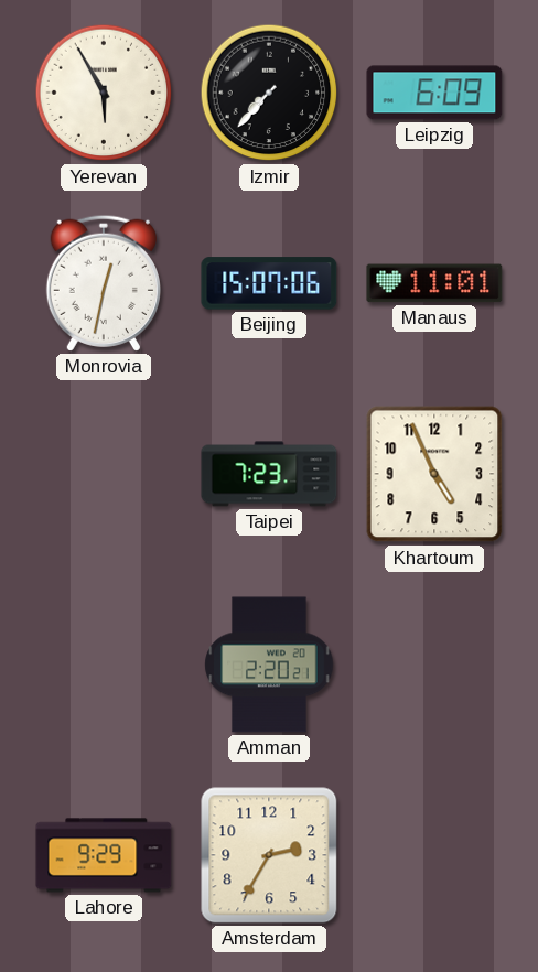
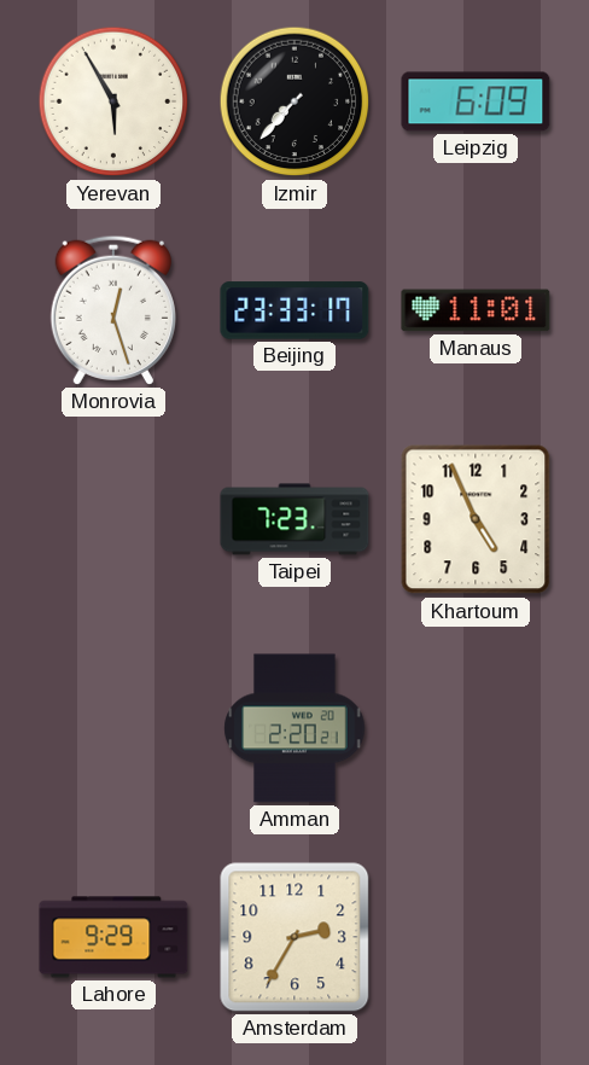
Monrovia: 12:32 -> 12:27 (113, 310)
Beijing: 15:07 -> 23:33 (294, 310)
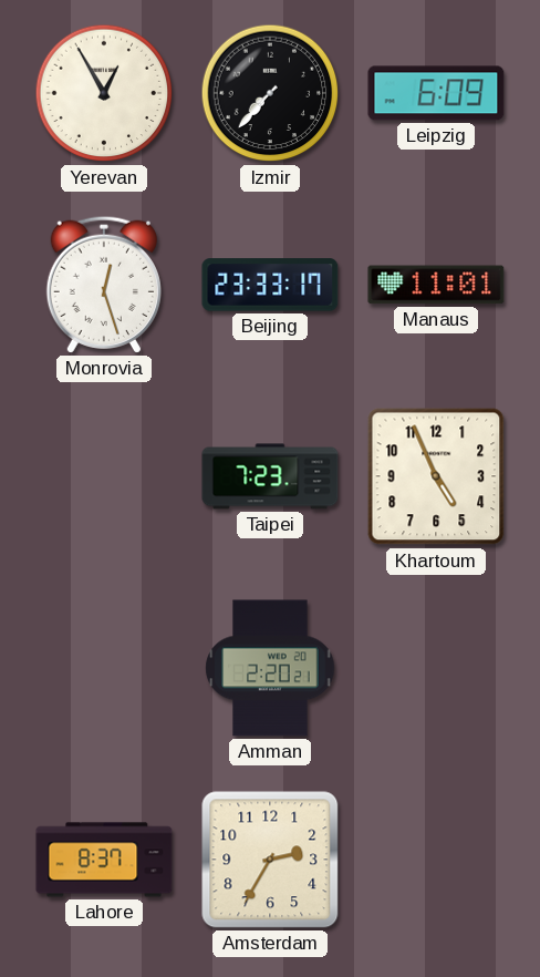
Yerevan: 5:55 -> 12:55 (104, 93)
Lahore: 9:29 -> 8:37 (104, 860)
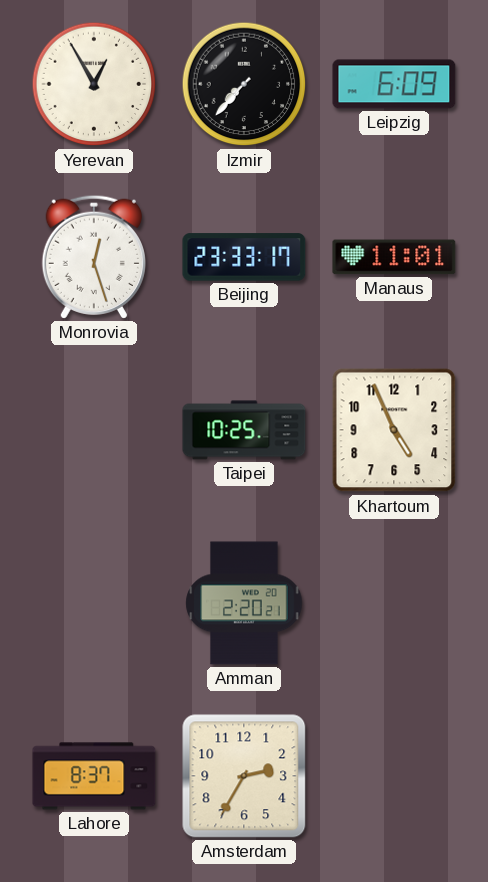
Taipei: 7:23 -> 10:25 (244, 430)
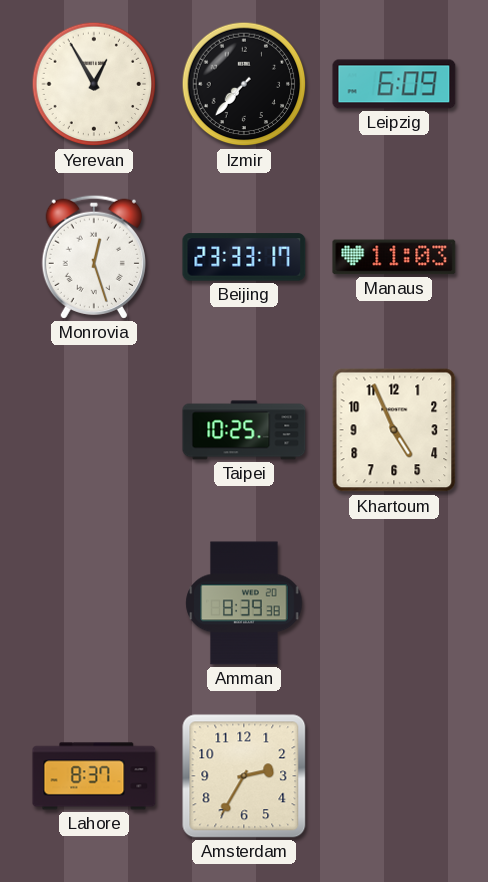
Manaus: 11:01 -> 11:03 (394, 257)
Amman: 2:20 -> 8:39 (244, 603)
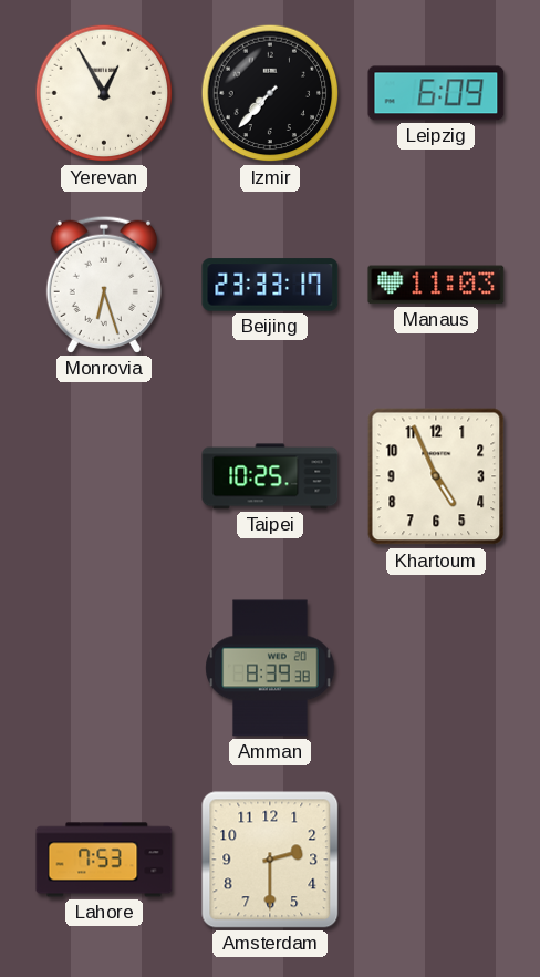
Monrovia: 12:27 -> 6:27 (104, 285)
Lahore: 8:37 -> 7:53 (104, 860)
Amsterdam: 2:35 -> 2:30 (270, 860)
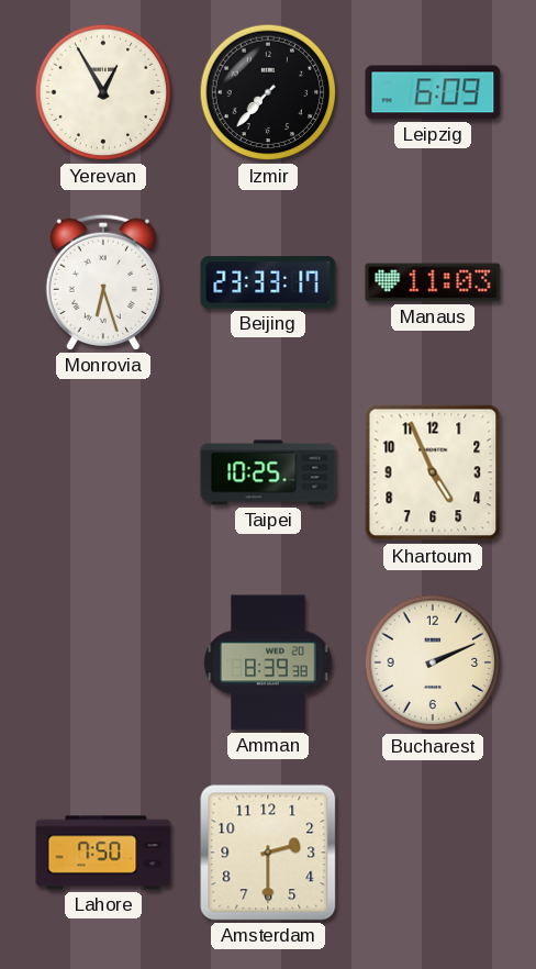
Bucharest: none -> 2:11 (433, 662)
Lahore: 7:53 -> 7:50 (103, 853)
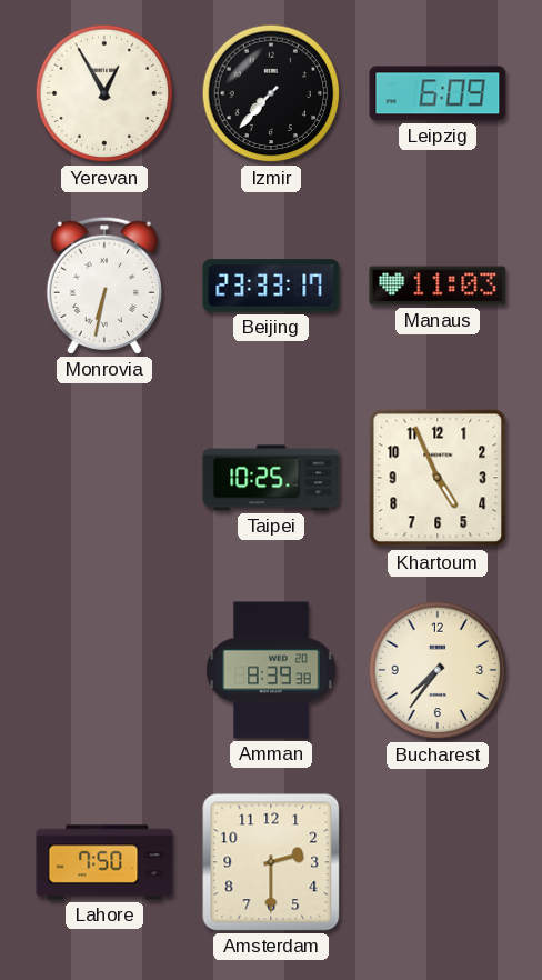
Monrovia: 6:27 -> 6:32 (104, 286)
Bucharest: 2:11 -> 7:36 (438, 670)
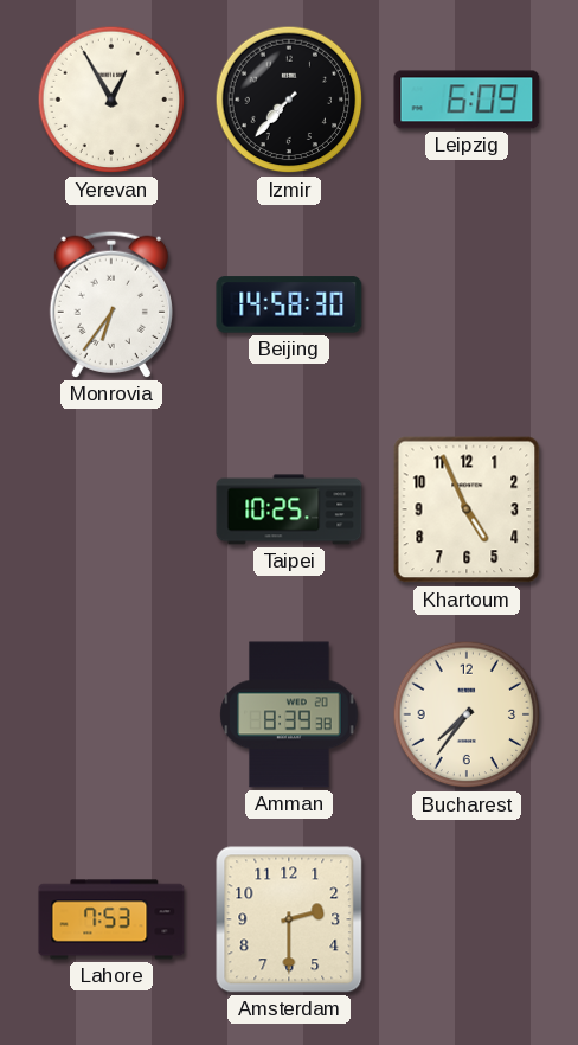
Monrovia: 6:32 -> 6:36 (111, 304)
Beijing: 23:33 -> 14:58 (289, 304)
Manaus: 11:03 -> none (438, 286)
Lahore: 7:50 -> 7:53 (111, 919)
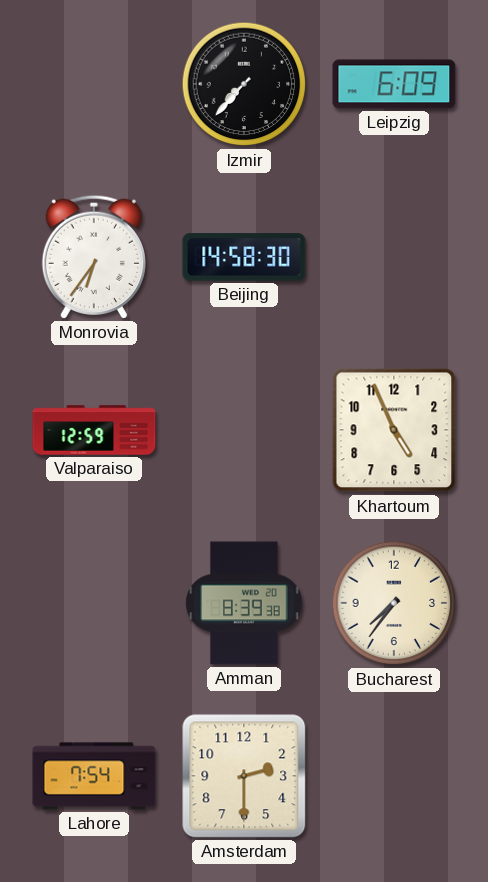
Yerevan: 12:55 -> none (111, 100)
Valparaiso: none -> 12:59 (94, 430)
Taipei: 10:25 -> none (289, 509)
Lahore: 7:53 -> 7:54 (94, 776)
